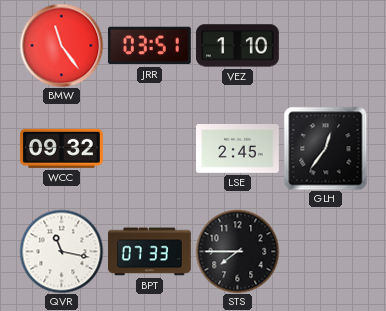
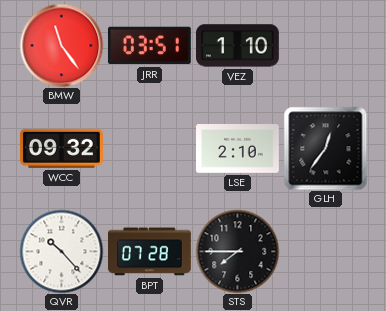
LSE: 2:45 -> 2:10 (238, 149)
QVR: 11:17 -> 10:23 (61, 251)
BPT: 07:33 -> 07:28 (150, 252)
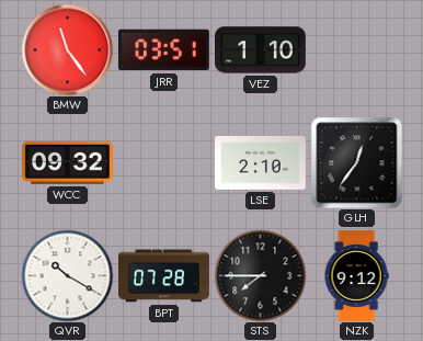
QVR: 10:23 -> 10:20 (67, 275)
NZK: none -> 9:12 (356, 276)
